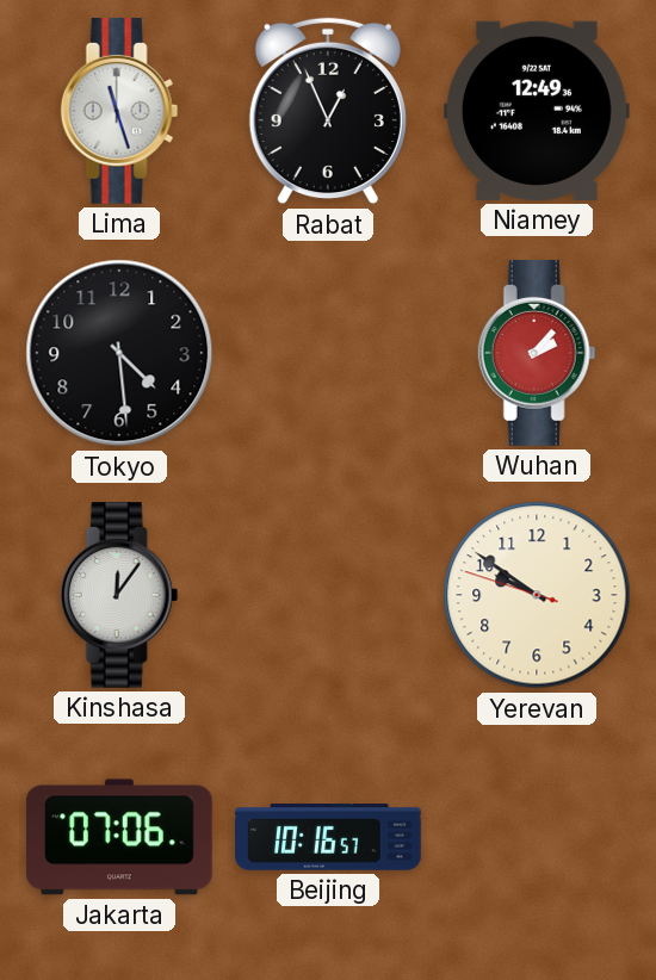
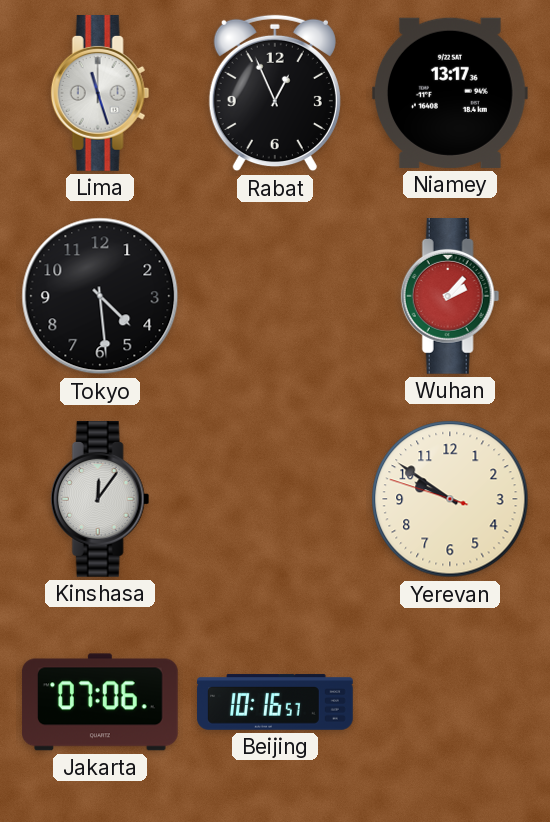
Niamey: 12:49 -> 13:17 (450, 93)
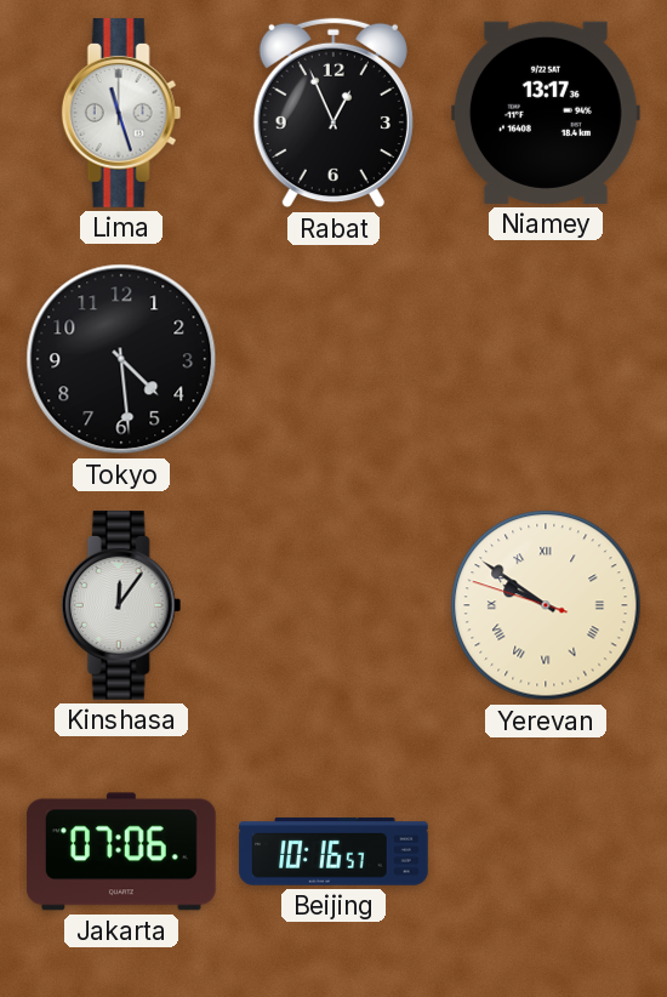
Wuhan: 2:07 -> none (450, 297)
Yerevan numerals: Arabic -> Roman (546, 605)
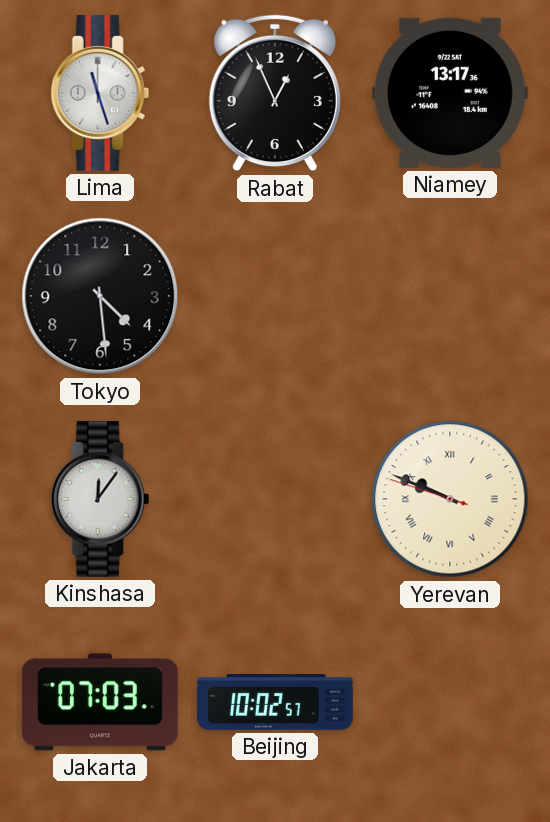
Yerevan: 9:50 -> 9:48 (450, 499)
Jakarta: 07:06 -> 07:03 (101, 702)
Beijing: 10:16 -> 10:02 (275, 702)
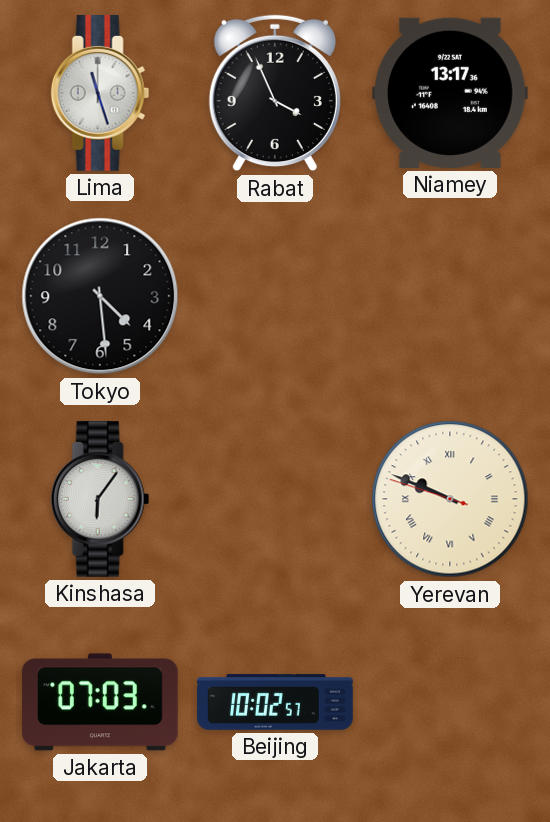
Rabat: 12:56 -> 3:56 (275, 93)
Kinshasa: 12:06 -> 6:06 (100, 500)
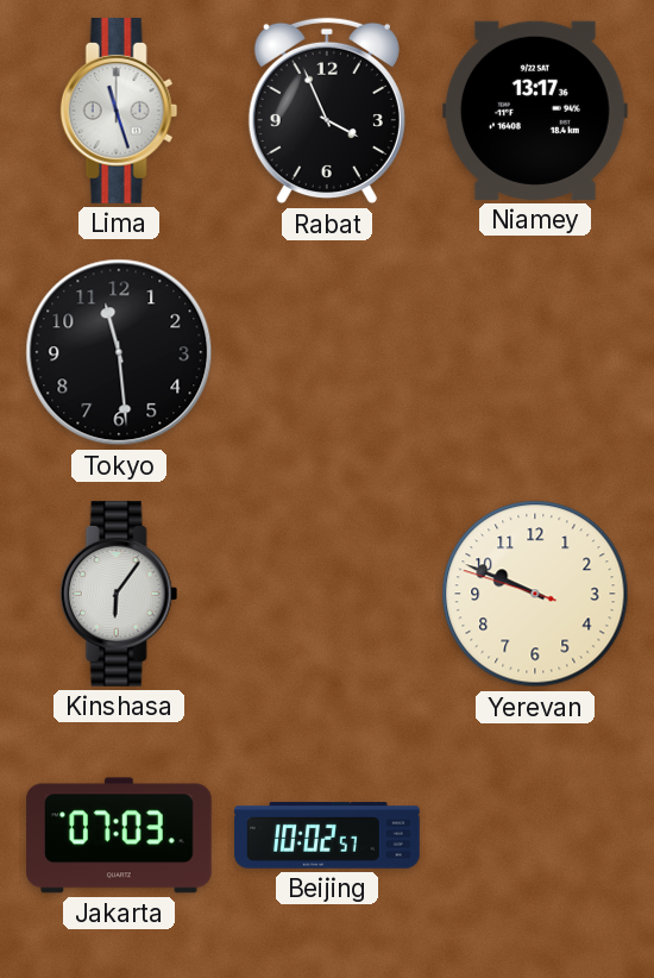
Tokyo: 4:29 -> 11:29 (119, 352)
Yerevan numerals: Roman -> Arabic (535, 594)
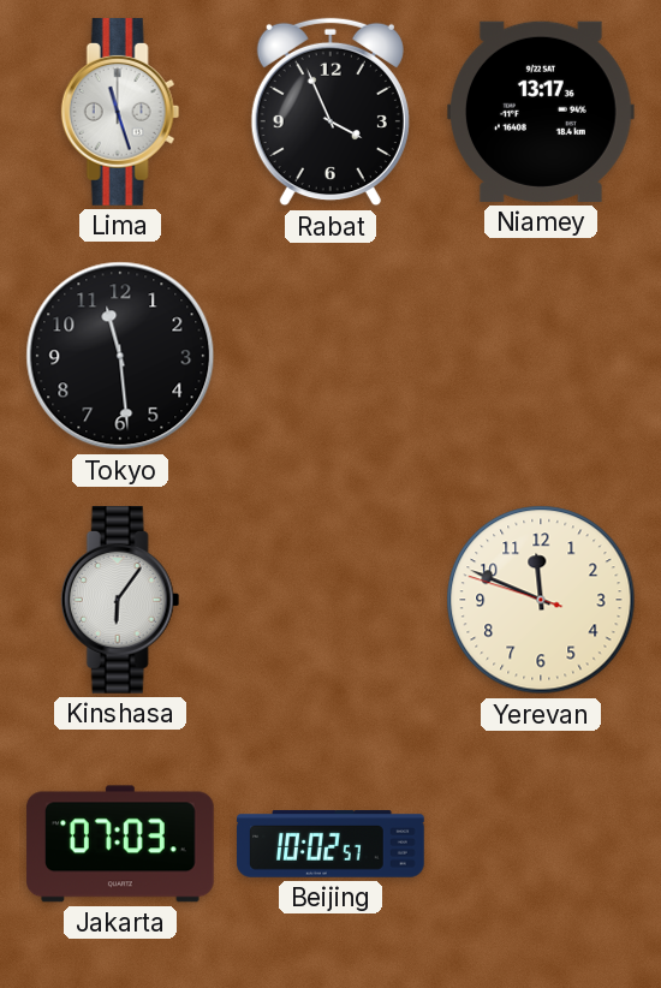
Yerevan: 9:48 -> 11:48 (541, 600)
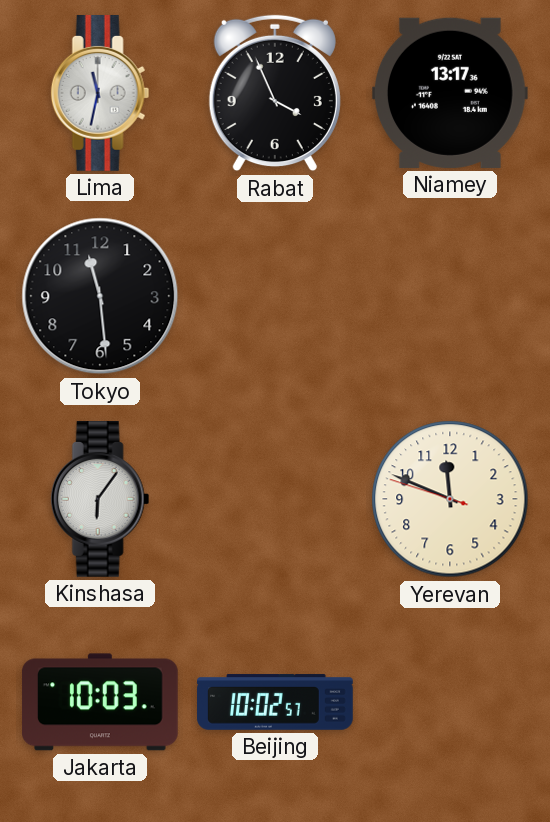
Lima: 11:27 -> 11:32 (100, 94)
Jakarta: 07:03 -> 10:03 (101, 702)
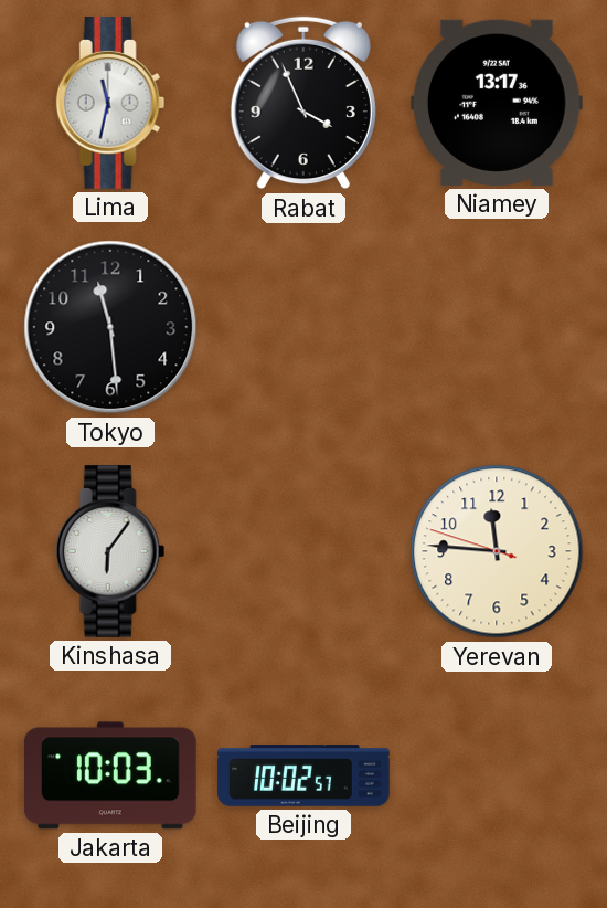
Yerevan: 11:48 -> 11:45 (497, 551)
